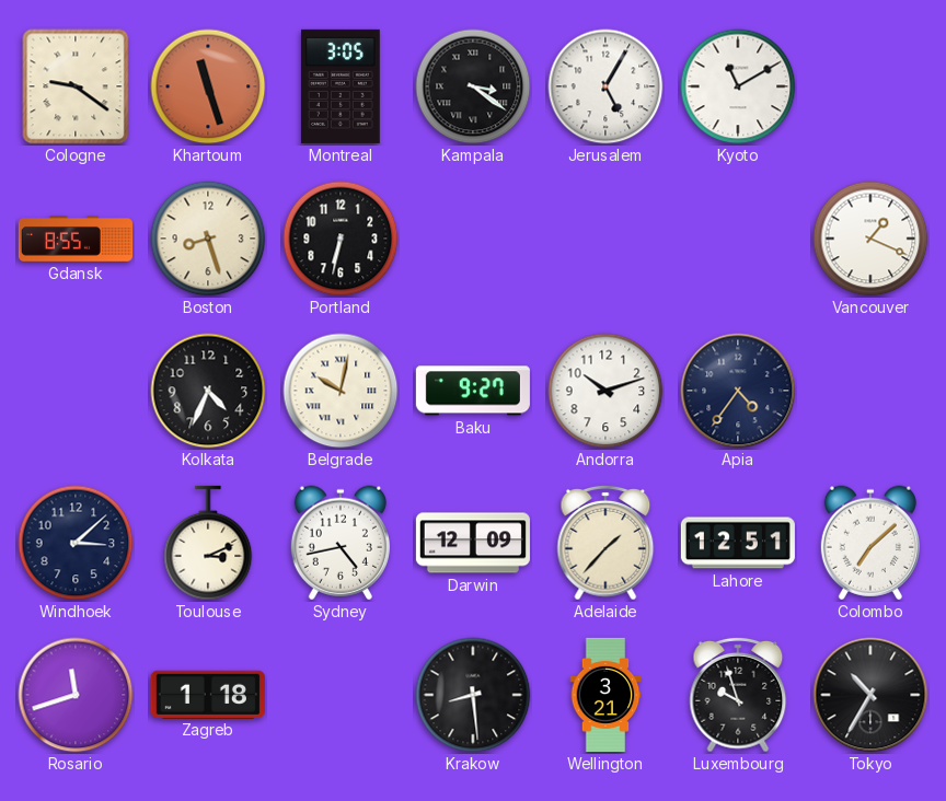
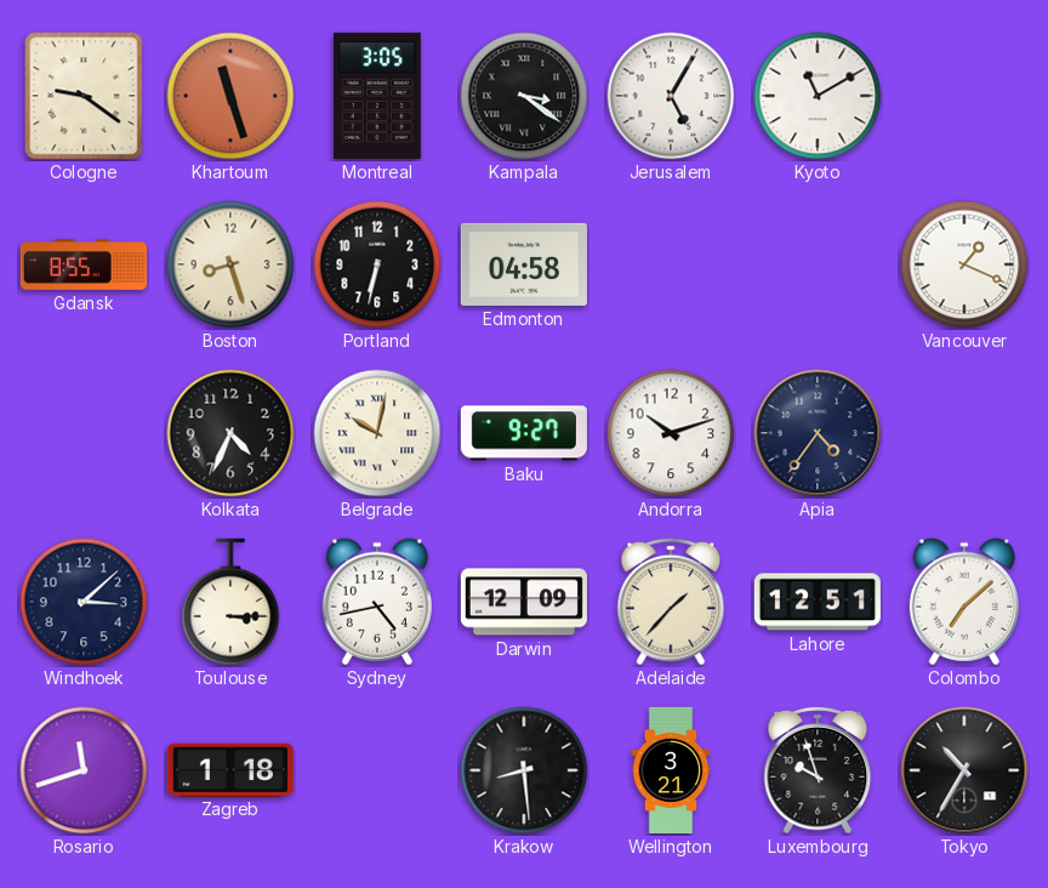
Edmonton: none -> 04:58 (524, 264)
Toulouse: 3:11 -> 3:15 (230, 602)
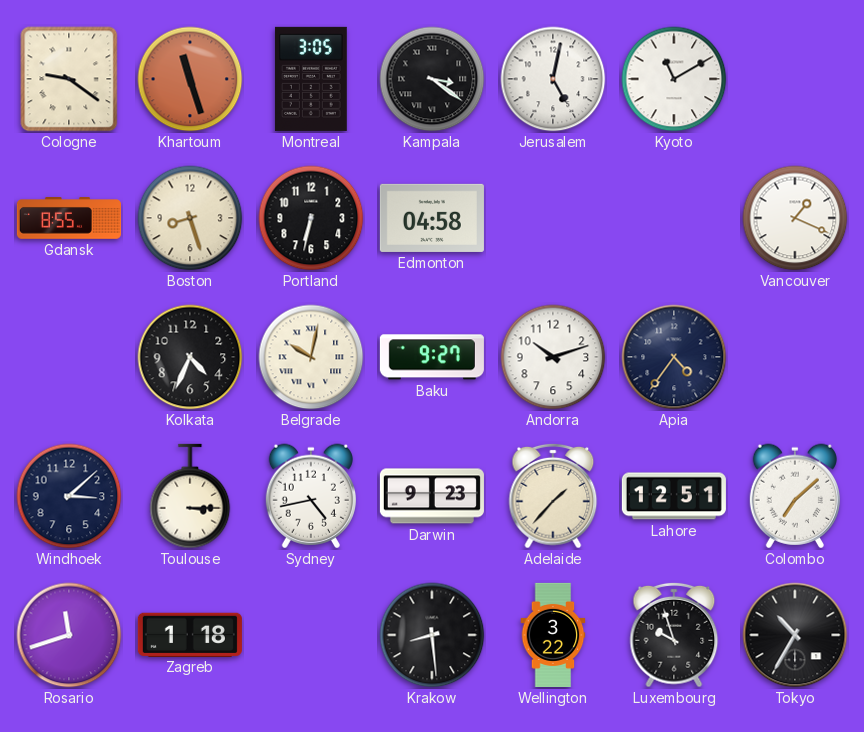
Jerusalem: 5:05 -> 5:02 (553, 79)
Darwin: 12:09 -> 9:23 (432, 496)
Wellington: 3:21 -> 3:22 (553, 635)
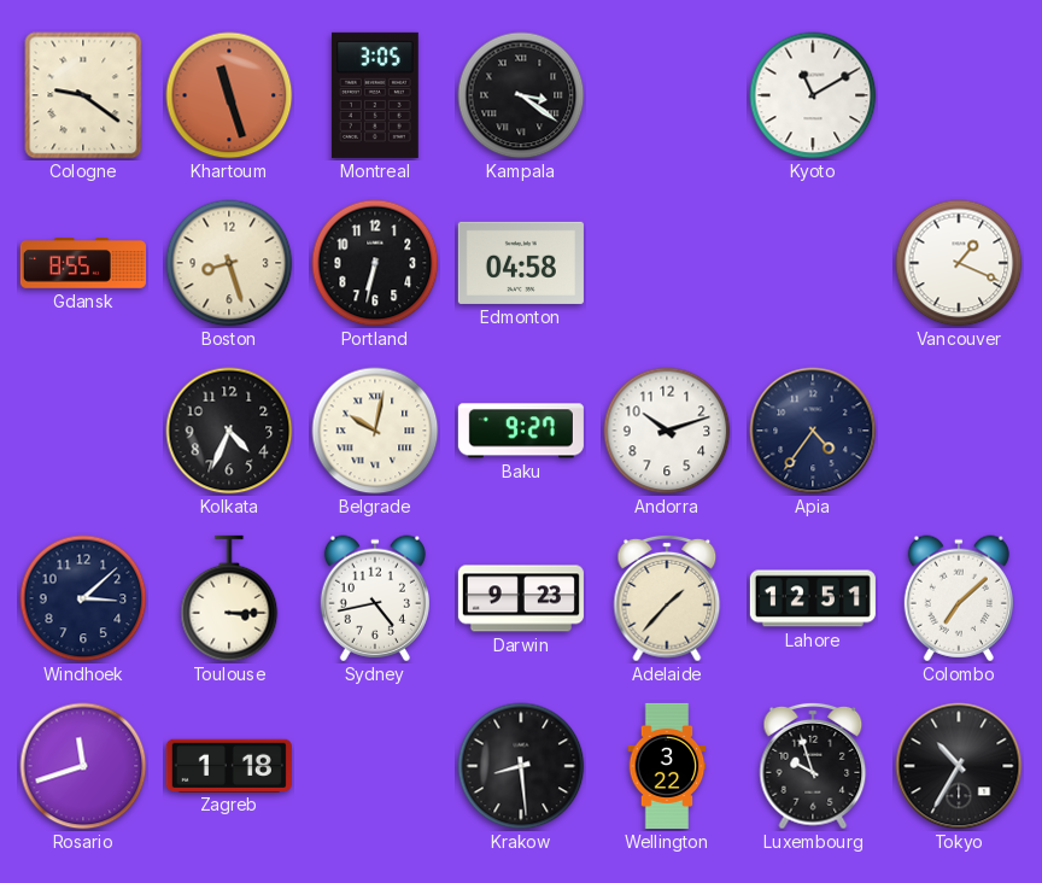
Jerusalem: 5:02 -> none (553, 79)
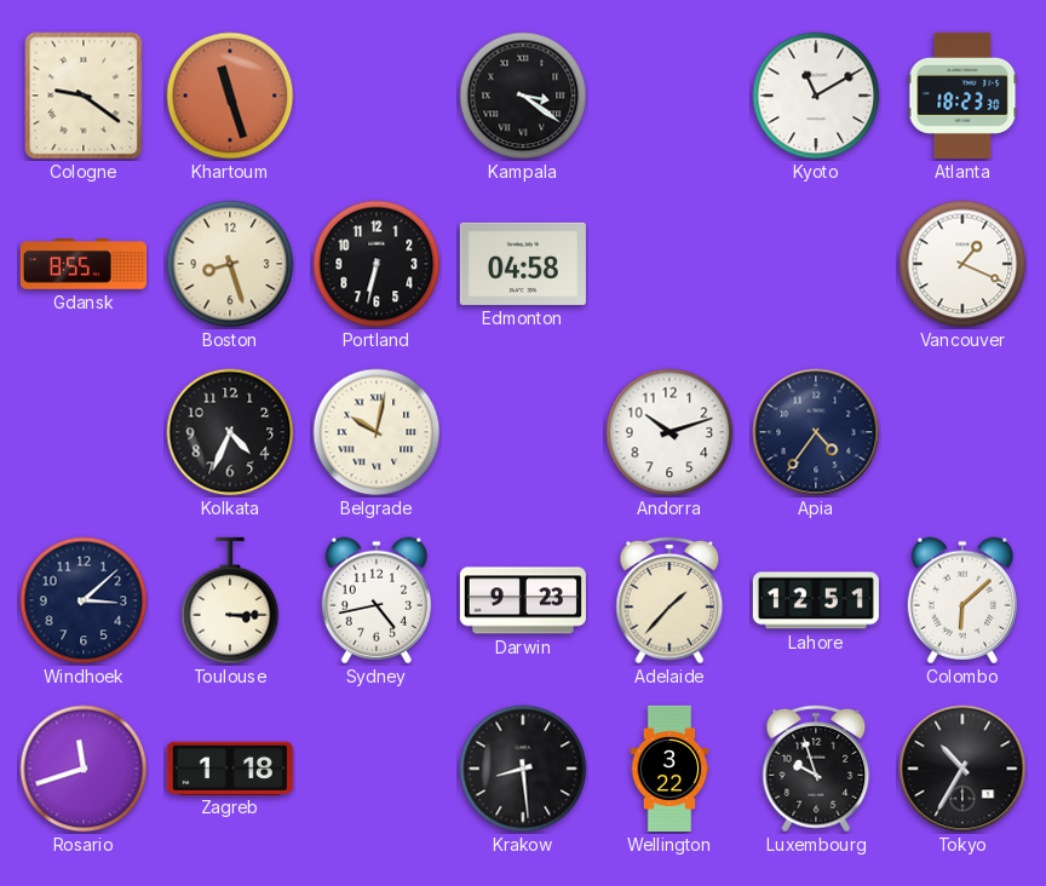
Montreal: 3:05 -> none (375, 95)
Atlanta: none -> 18:23 (962, 96)
Baku: 9:27 -> none (521, 431)
Colombo: 7:08 -> 6:08 (962, 600)
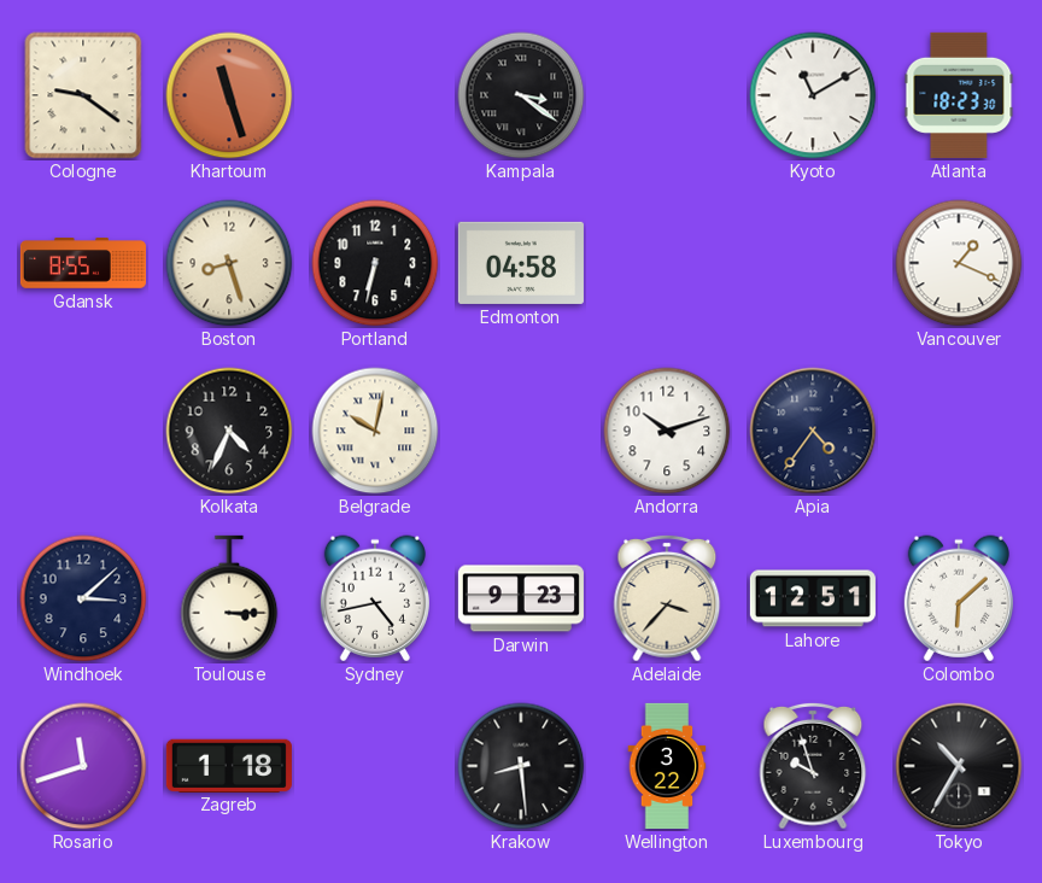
Adelaide: 1:37 -> 3:37 (667, 598)
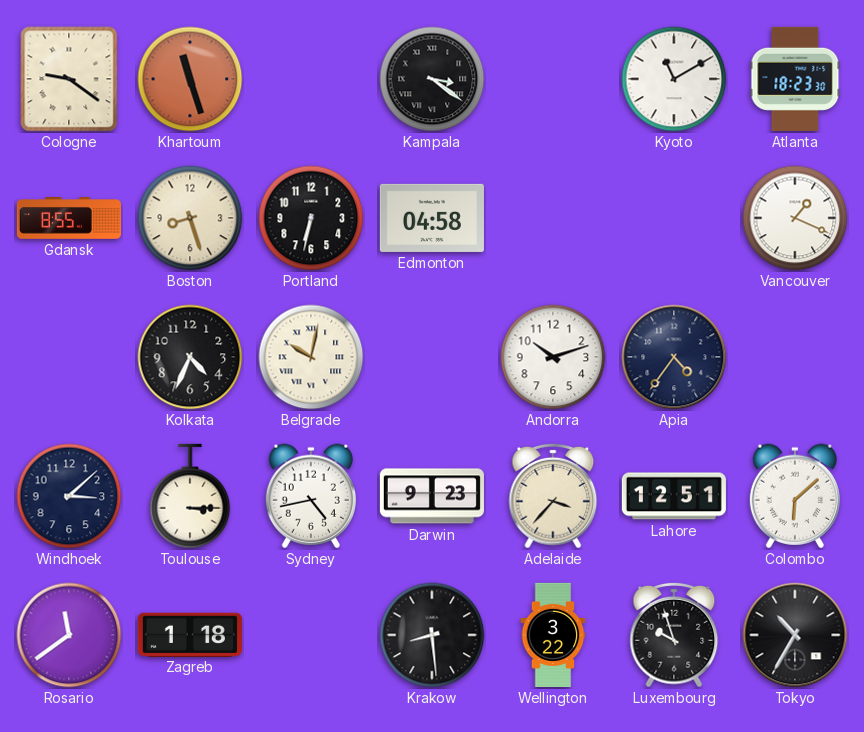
Rosario: 11:42 -> 11:39 (69, 635)
